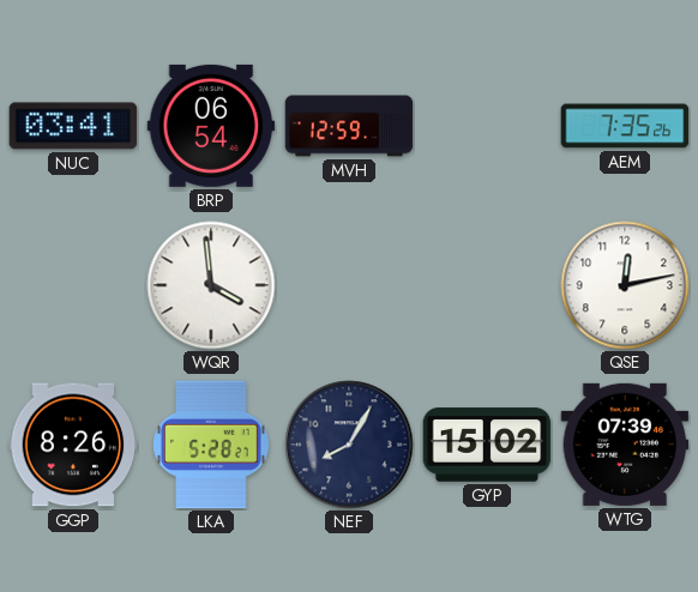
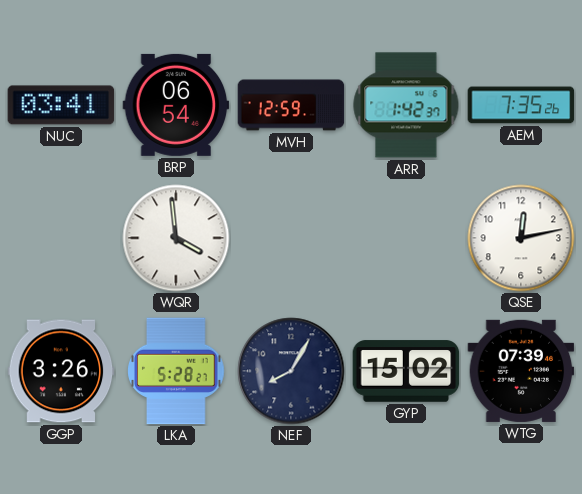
ARR: none -> 1:42 (406, 105)
GGP: 8:26 -> 3:26 (61, 371)
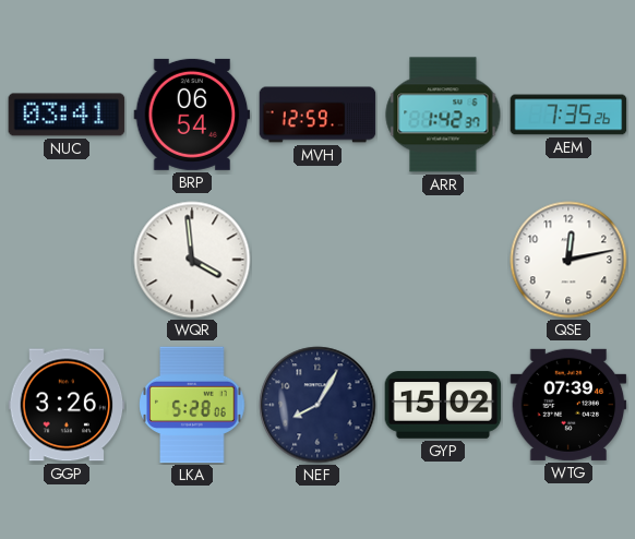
LKA: 5:28:27 -> 5:28:06 (192, 405)
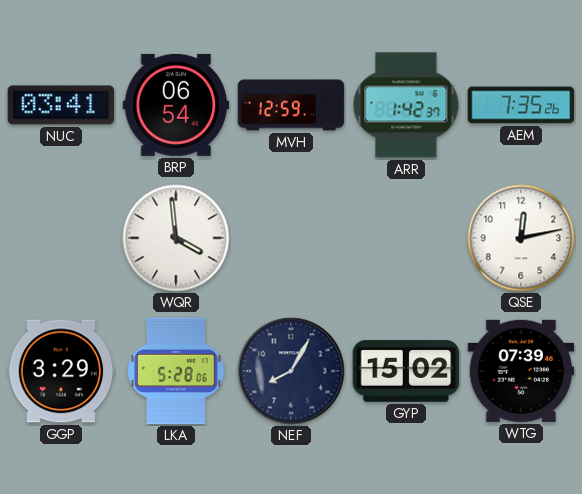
GGP: 3:26 -> 3:29 (61, 371)
